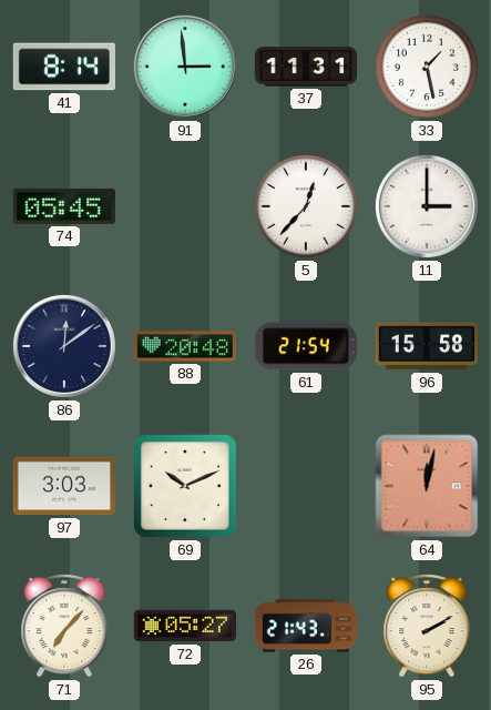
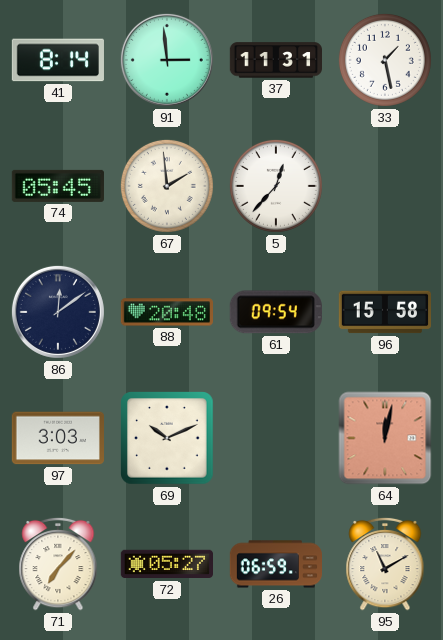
67: none -> 1:59 (167, 186)
11: 3:00 -> none (427, 206)
61: 21:54 -> 09:54 (276, 312)
26: 21:43 -> 06:59 (275, 564)
95: 2:10 -> 11:10 (385, 564)
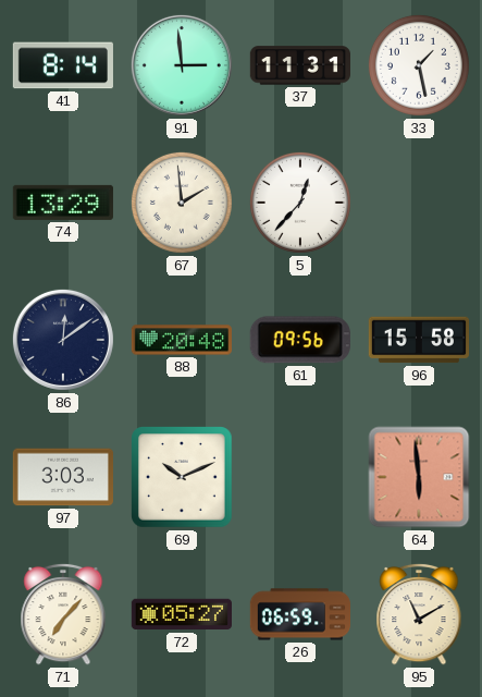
74: 05:45 -> 13:29 (63, 203)
61: 09:54 -> 09:56 (300, 340)
64: 12:02 -> 5:59 (419, 477)
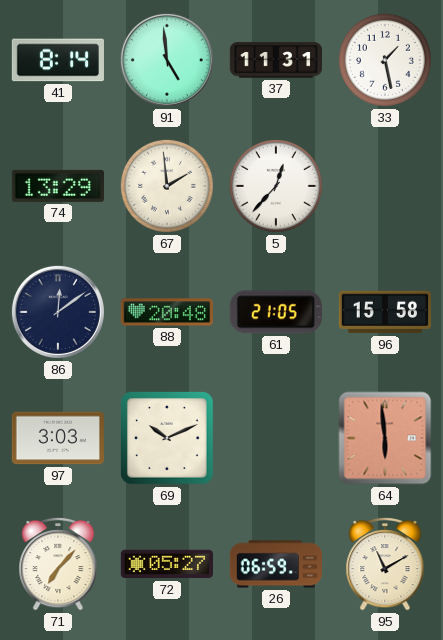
91: 2:59 -> 4:59 (167, 60)
61: 09:56 -> 21:05 (276, 312)
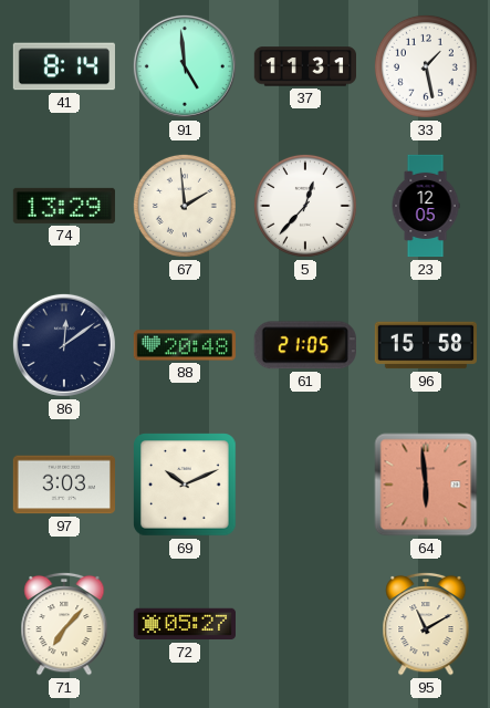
23: none -> 12:05 (426, 206)
26: 06:59 -> none (275, 564)
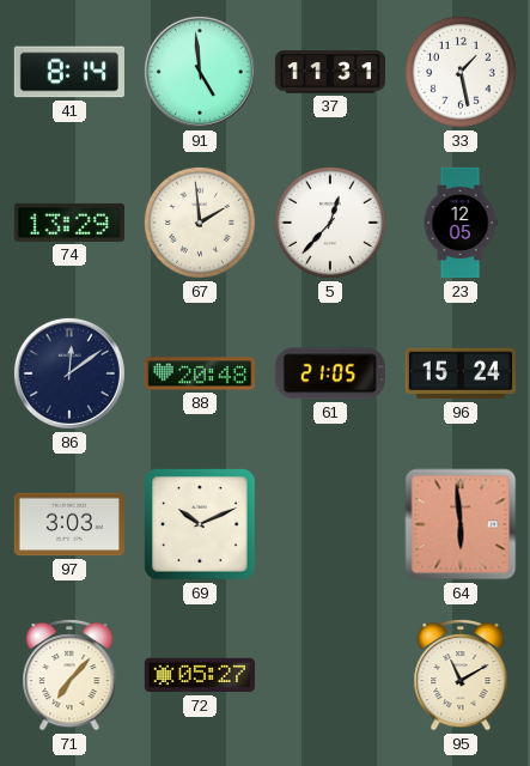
96: 15:58 -> 15:24 (459, 373)
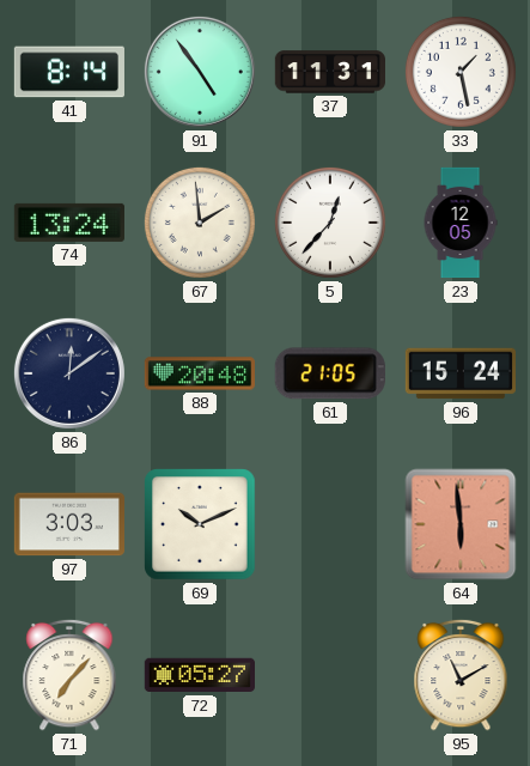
91: 4:59 -> 4:54 (200, 72)
74: 13:29 -> 13:24 (69, 223)
